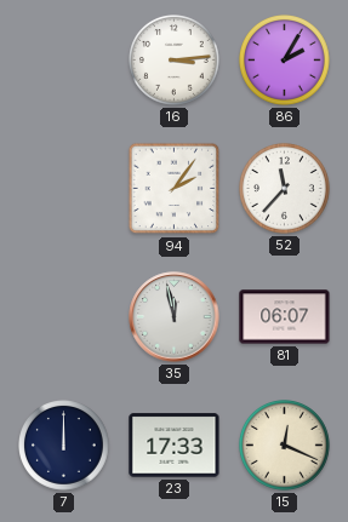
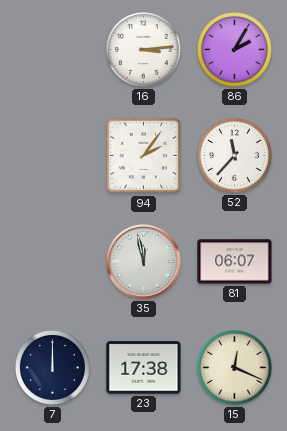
23: 17:33 -> 17:38 (144, 368)
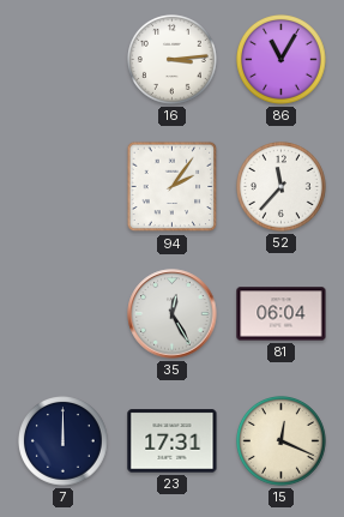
86: 2:05 -> 11:05 (282, 60)
35: 11:58 -> 12:25 (173, 314)
81: 06:07 -> 06:04 (282, 314)
23: 17:38 -> 17:31 (173, 441)
